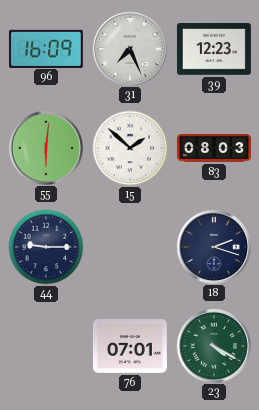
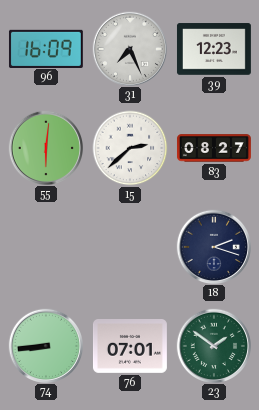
15: 1:52 -> 2:38 (130, 148)
83: 08:03 -> 08:27 (214, 148)
44: 9:15 -> none (46, 247)
74: none -> 8:44 (45, 345)
23: 4:20 -> 1:51 (213, 345)
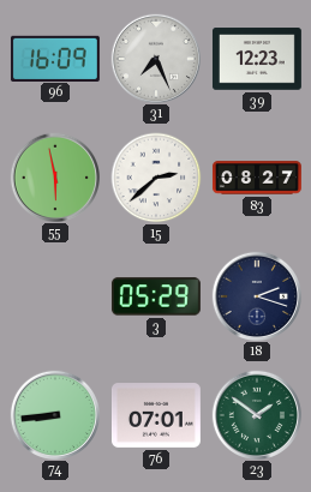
55: 6:01 -> 5:58 (54, 176)
3: none -> 05:29 (156, 296)
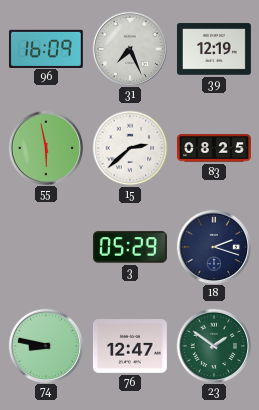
39: 12:23 -> 12:19 (214, 49)
83: 08:27 -> 08:25 (214, 148)
74: 8:44 -> 8:47 (45, 345)
76: 07:01 -> 12:47 (130, 347)
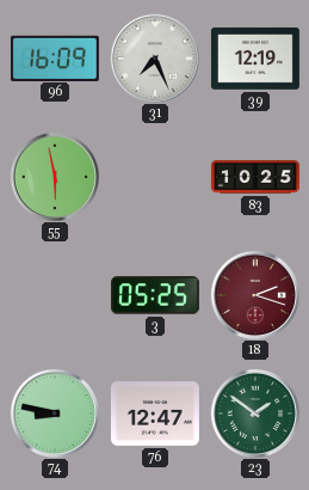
15: 2:38 -> none (130, 148)
83: 08:25 -> 10:25 (255, 177)
3: 05:29 -> 05:25 (155, 295)
18 dial: navy -> burgundy (254, 294)
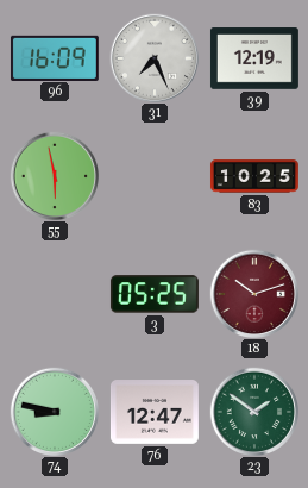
18: 2:18 -> 10:12 (253, 293)
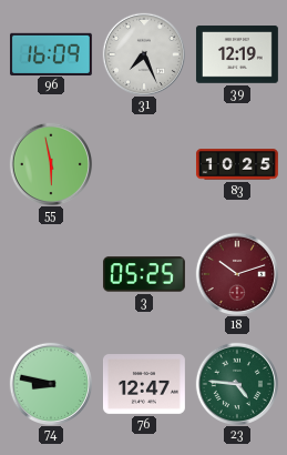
23: 1:51 -> 4:46 (236, 383)
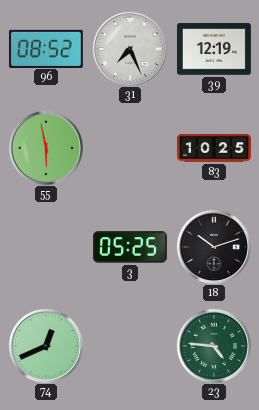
96: 16:09 -> 08:52 (46, 48)
18 dial: burgundy -> black (213, 246)
74: 8:47 -> 12:41 (45, 345)
76: 12:47 -> none (144, 385)
